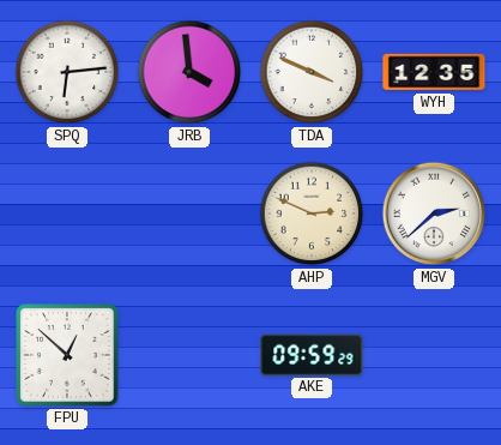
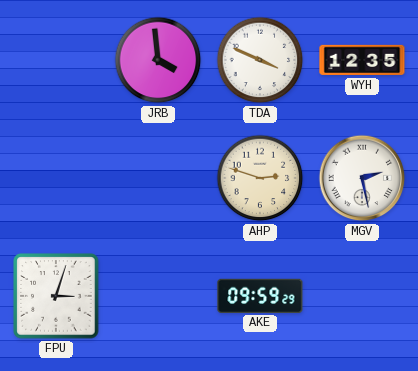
SPQ: 6:14 -> none (67, 72)
AHP: 2:49 -> 2:48 (260, 178)
MGV: 2:38 -> 2:28 (362, 178)
FPU: 12:52 -> 3:03 (56, 296)
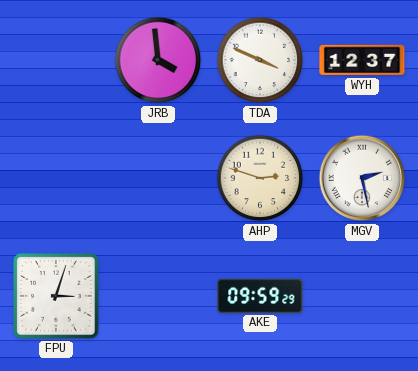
WYH: 12:35 -> 12:37 (362, 60)
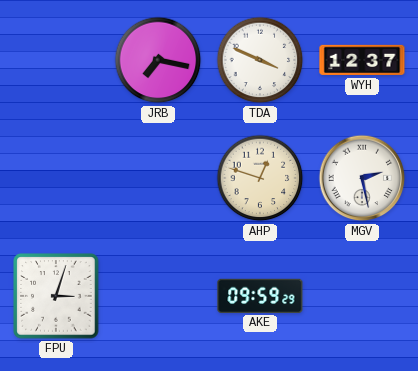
JRB: 3:59 -> 7:17 (158, 60)
AHP: 2:48 -> 12:48 (260, 178)
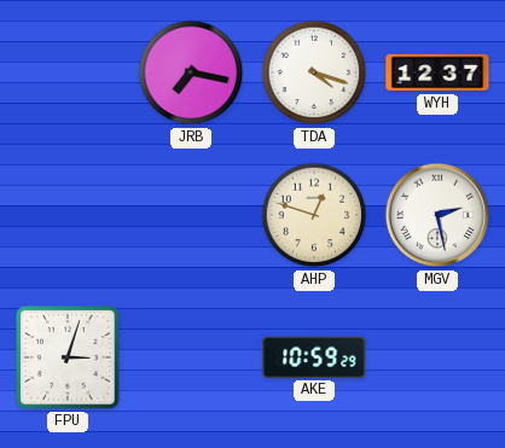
TDA: 3:49 -> 4:18 (314, 72)
AKE: 09:59 -> 10:59 (314, 357)
